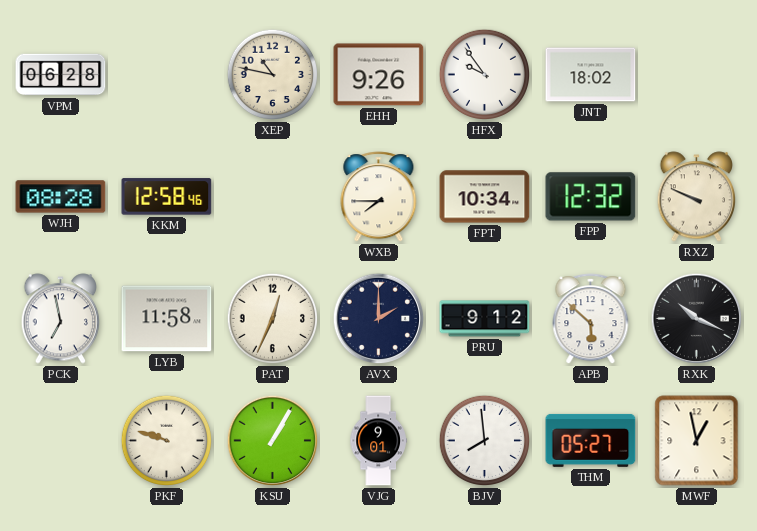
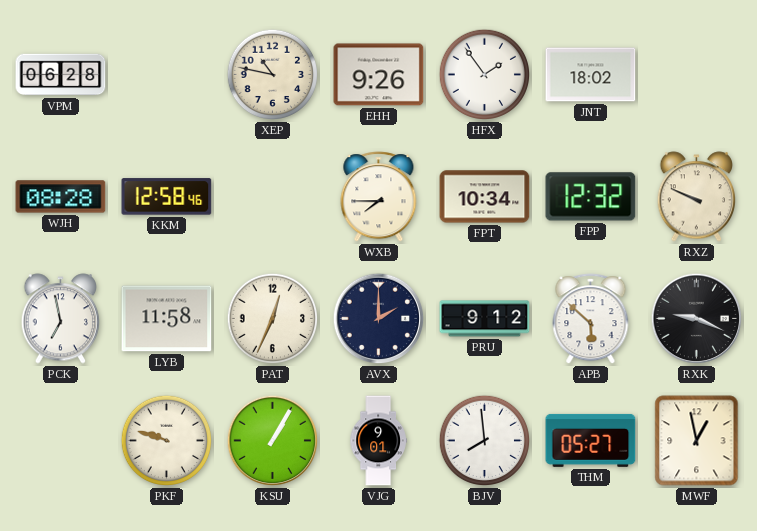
HFX: 9:54 -> 1:54 (485, 75)
RXK: 10:19 -> 9:19 (697, 319)
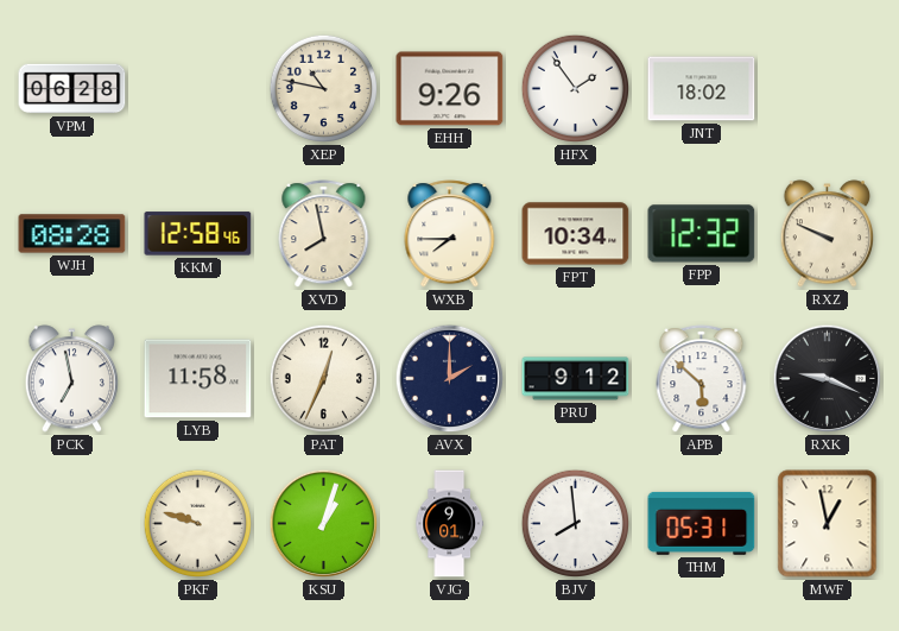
XVD: none -> 7:58 (324, 234)
KSU: 1:05 -> 1:03 (324, 524)
THM: 05:27 -> 05:31 (702, 523)
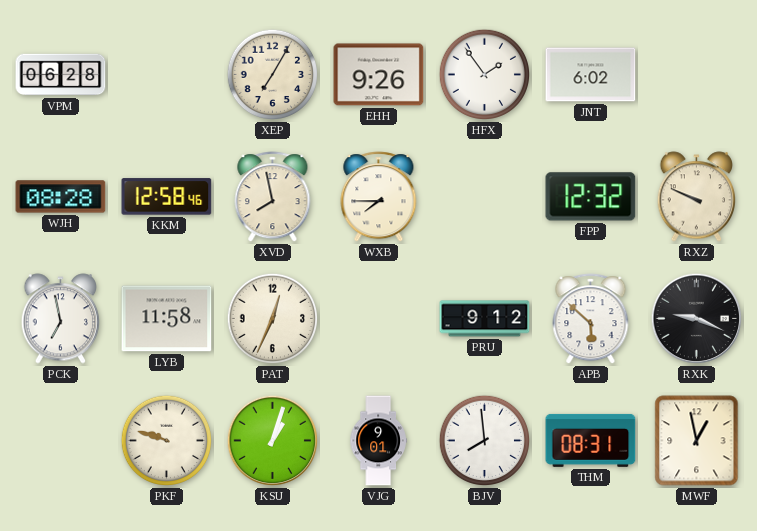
XEP: 10:47 -> 7:05 (273, 75)
JNT: 18:02 -> 6:02 (591, 75)
FPT: 10:34 -> none (576, 234)
AVX: 2:00 -> none (450, 379)
THM: 05:31 -> 08:31 (591, 440)
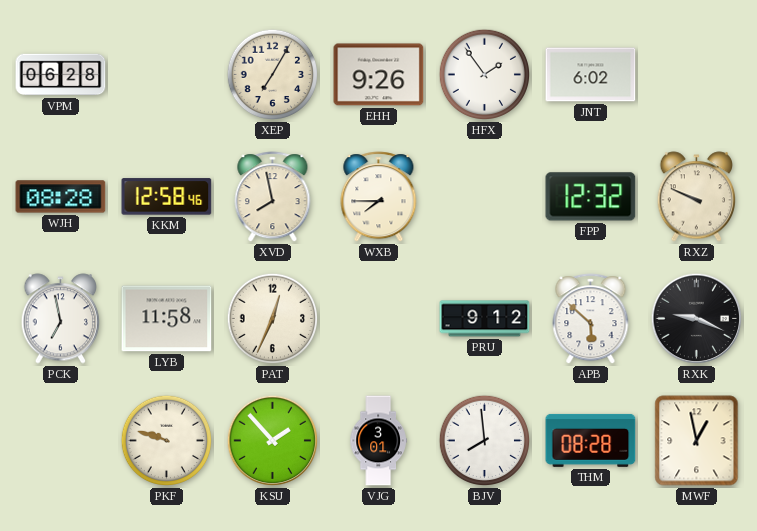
KSU: 1:03 -> 1:53 (273, 441)
VJG: 9:01 -> 3:01 (378, 441)
THM: 08:31 -> 08:28 (591, 440)
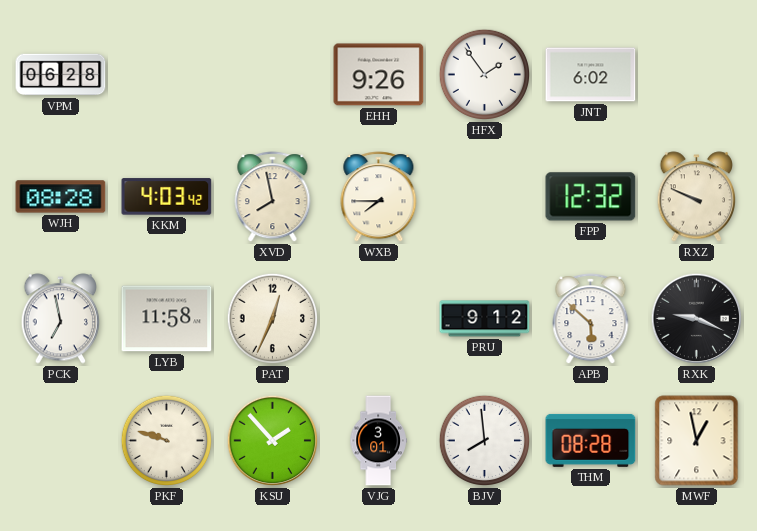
XEP: 7:05 -> none (273, 75)
KKM: 12:58 -> 4:03 (167, 197)
